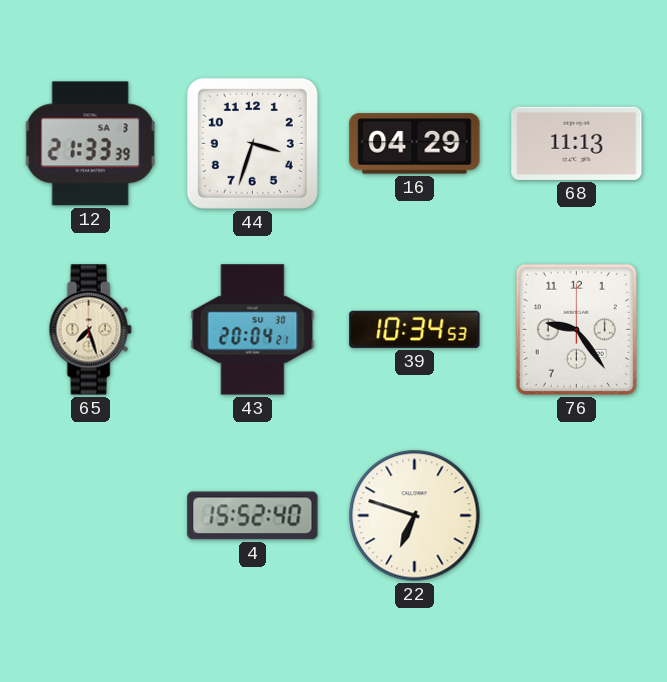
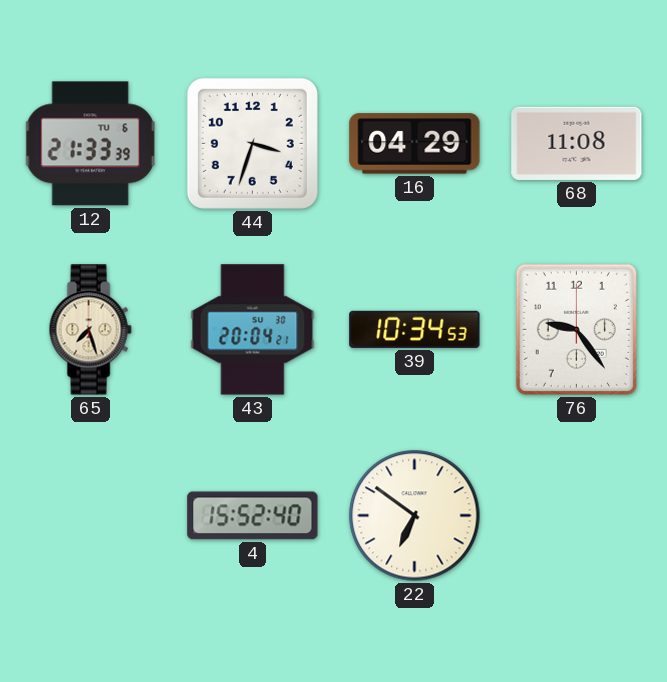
12 date: SA 3 -> TU 6 (90, 144)
68: 11:13 -> 11:08 (577, 143)
22: 6:48 -> 6:51 (415, 516)
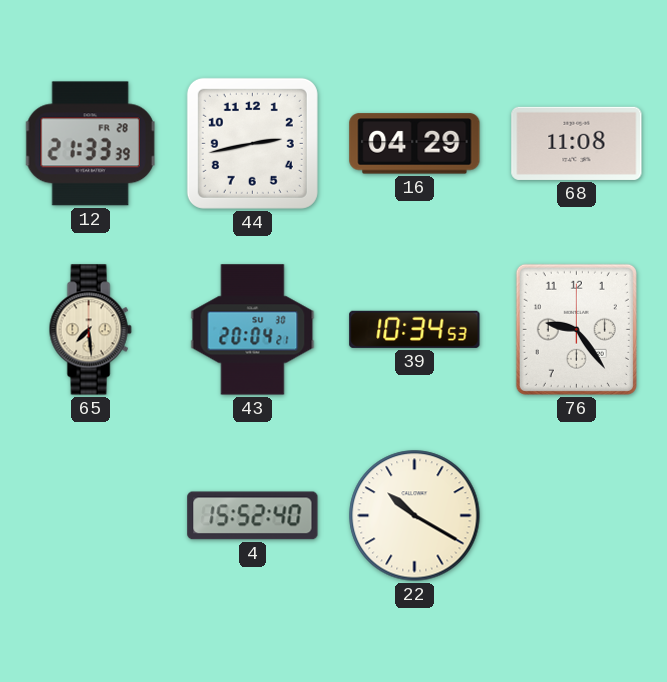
12 date: TU 6 -> FR 28 (90, 144)
44: 3:33 -> 2:43 (252, 143)
65: 7:27 -> 7:29 (90, 330)
22: 6:51 -> 10:20 (415, 516)
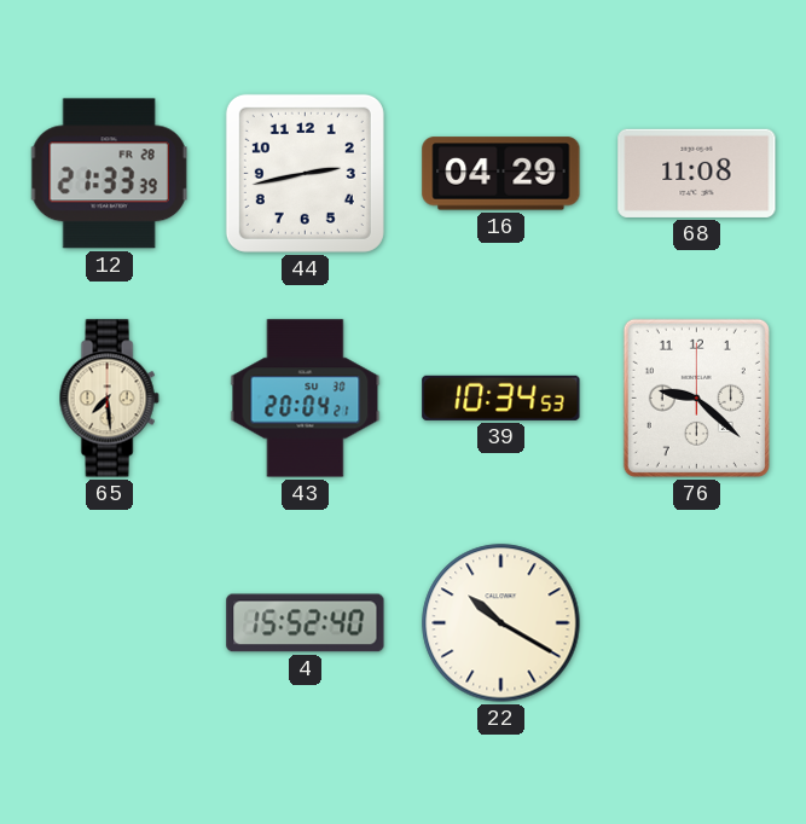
76: 9:24 -> 9:22 (696, 398)
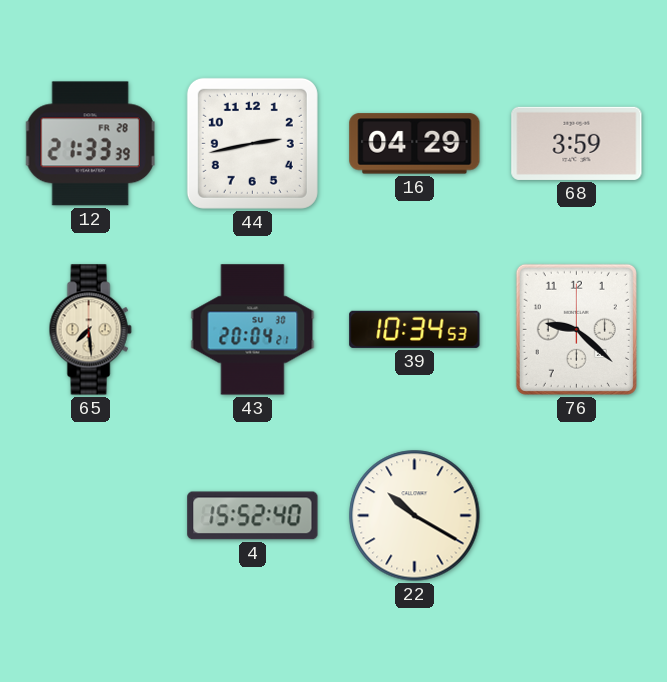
68: 11:08 -> 3:59 (577, 143)
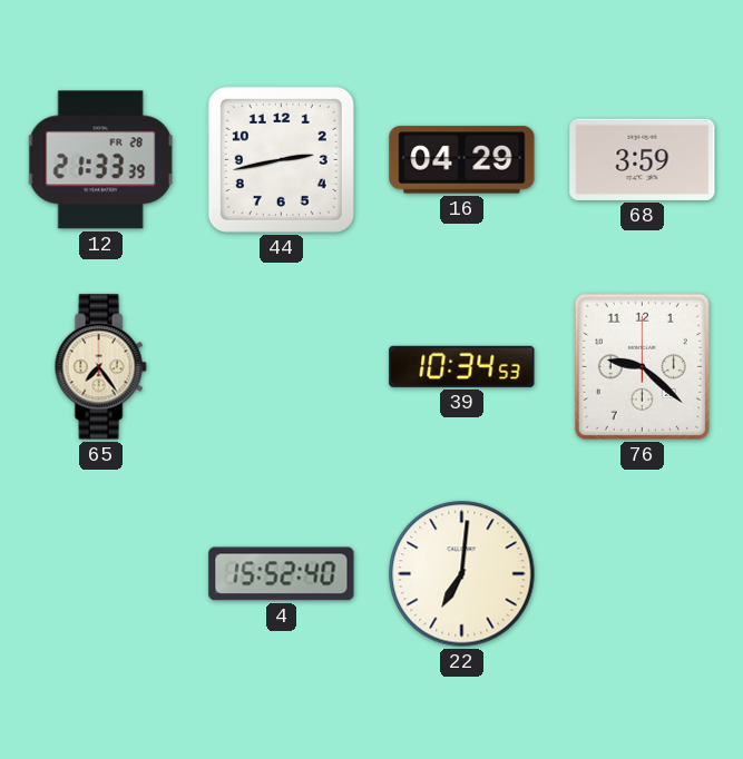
65: 7:29 -> 7:24 (100, 367)
43: 20:04 -> none (253, 330)
22: 10:20 -> 7:01 (462, 574)
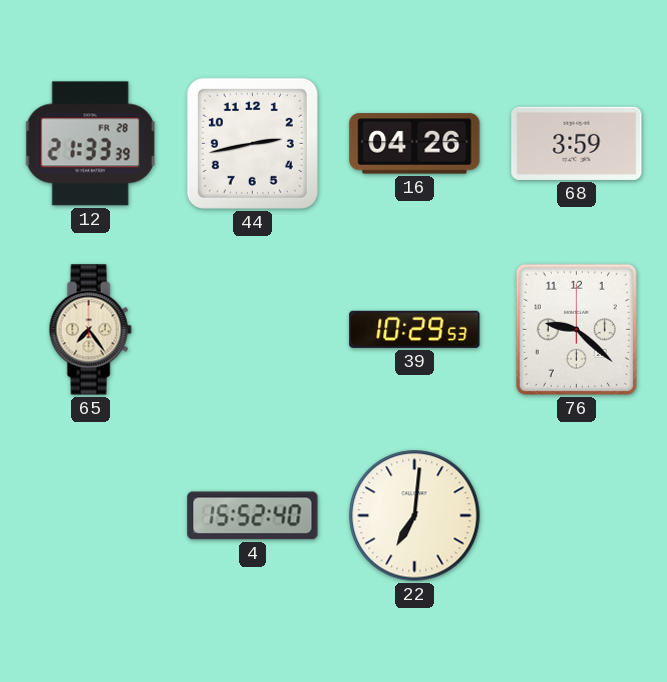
16: 04:29 -> 04:26 (415, 144)
39: 10:34 -> 10:29 (415, 329)
